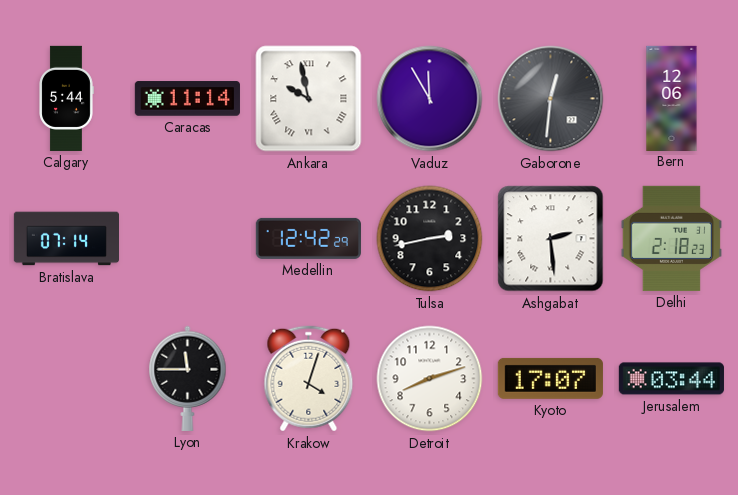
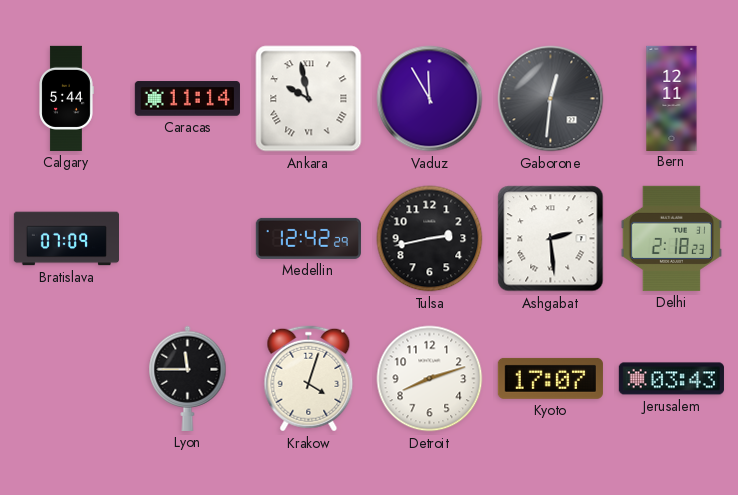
Bern: 12:06 -> 12:11 (672, 98)
Bratislava: 07:14 -> 07:09 (66, 239)
Jerusalem: 03:44 -> 03:43 (671, 379)
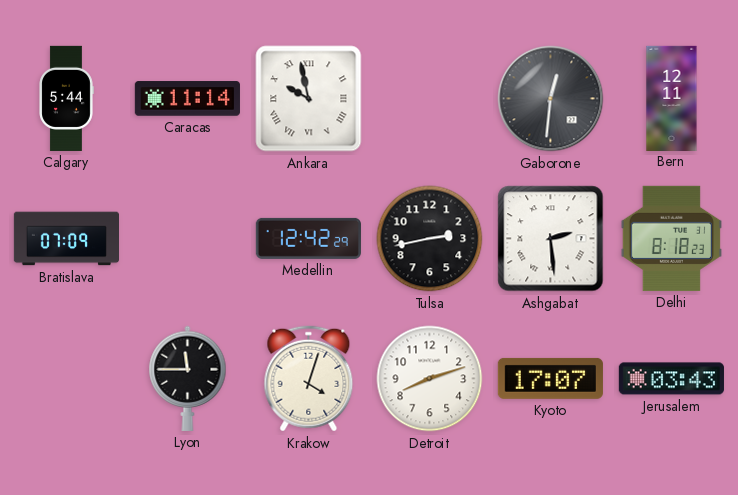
Vaduz: 11:55 -> none (430, 99)
Delhi: 2:18 -> 8:18 (671, 238)
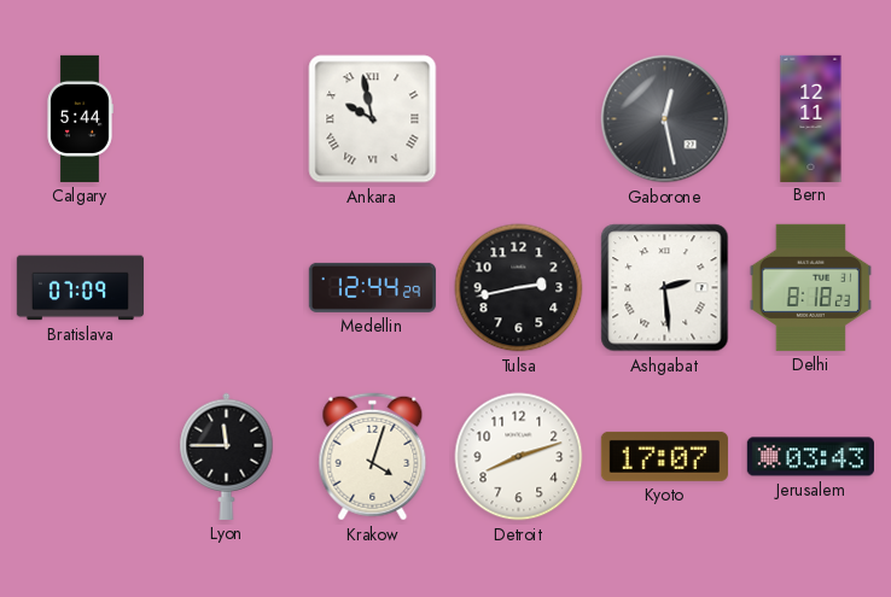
Caracas: 11:14 -> none (187, 99)
Gaborone: 12:31 -> 12:28 (665, 119)
Medellin: 12:42 -> 12:44 (372, 287)
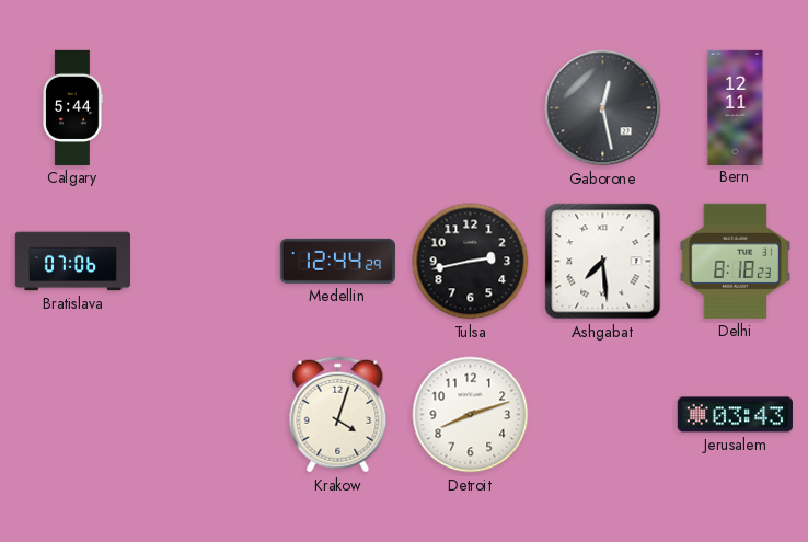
Ankara: 9:58 -> none (373, 119)
Bratislava: 07:09 -> 07:06 (72, 262)
Ashgabat: 2:29 -> 7:29 (603, 262)
Lyon: 11:45 -> none (227, 456)
Kyoto: 17:07 -> none (664, 456)
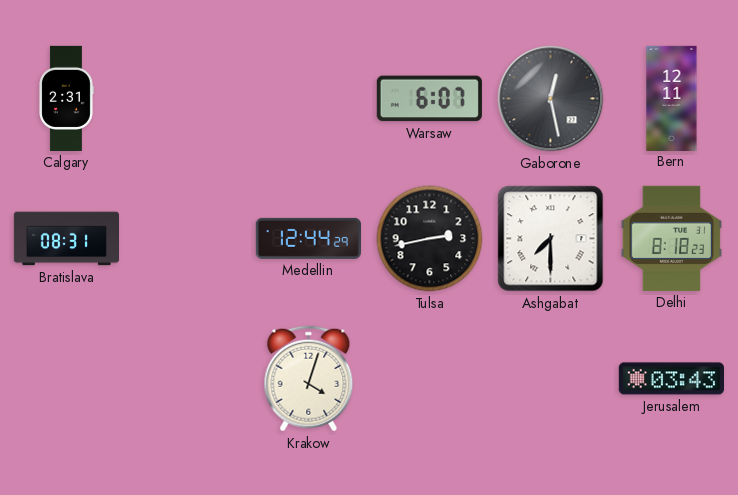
Calgary: 5:44 -> 2:31 (66, 98)
Warsaw: none -> 6:07 (429, 99)
Bratislava: 07:06 -> 08:31 (66, 239)
Ashgabat: 7:29 -> 7:30 (551, 239)
Detroit: 8:12 -> none (471, 415)
